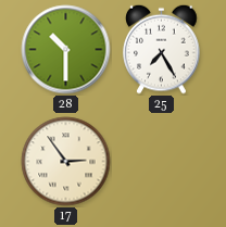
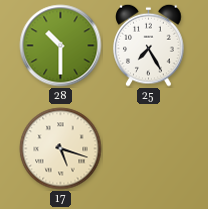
17: 2:54 -> 5:18 (61, 149)
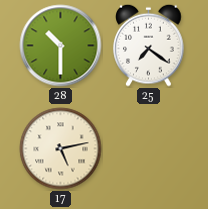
25: 7:25 -> 7:21 (149, 45)
17: 5:18 -> 5:13 (61, 149)
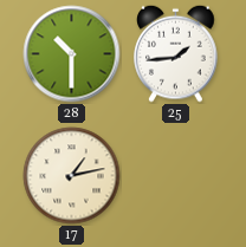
25: 7:21 -> 1:44 (176, 53)
17: 5:13 -> 1:13 (72, 176)
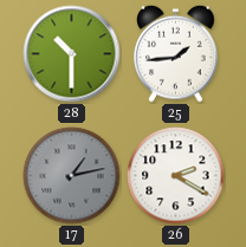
17 dial: cream -> grey (72, 176)
26: none -> 2:20 (176, 176)
